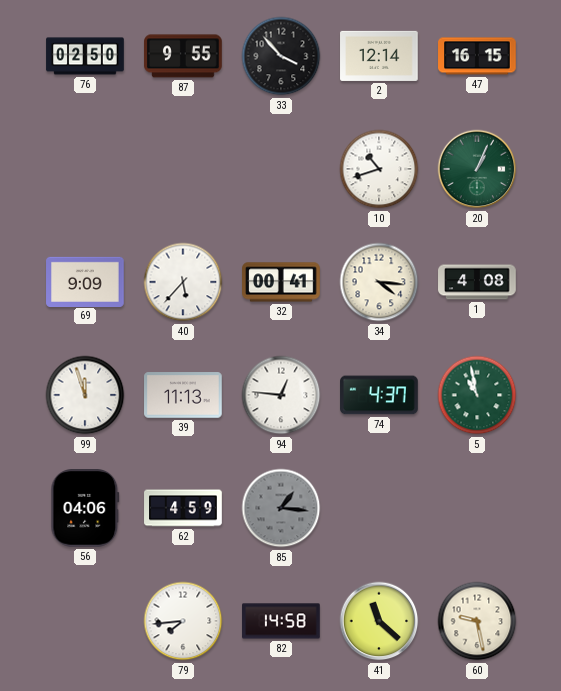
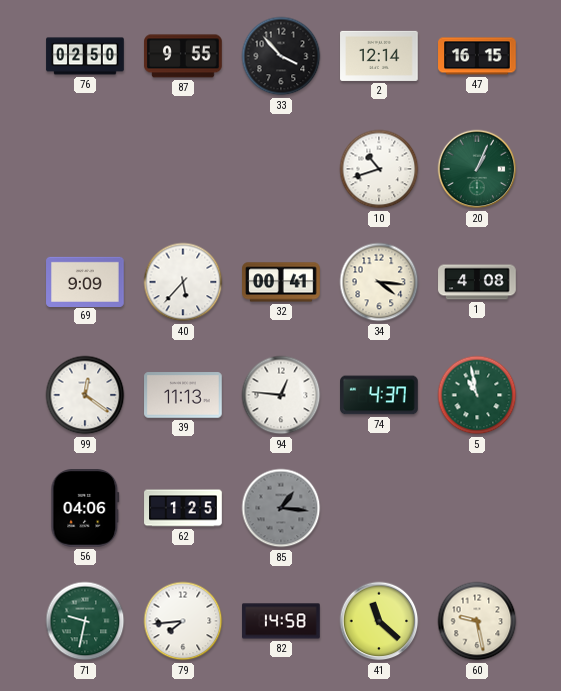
99: 11:57 -> 12:21 (85, 395)
62: 4:59 -> 1:25 (183, 508)
71: none -> 9:32 (85, 621)
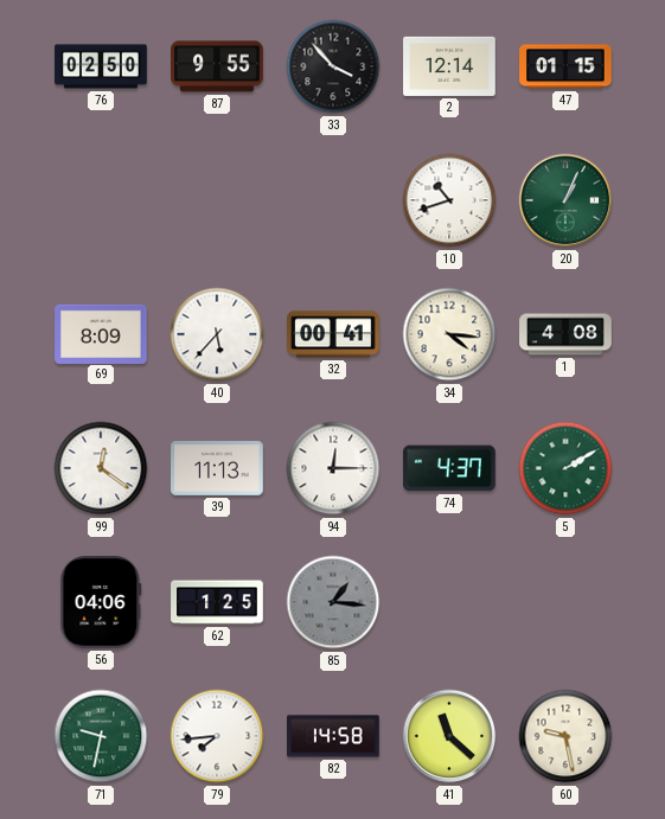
47: 16:15 -> 01:15 (565, 66)
69: 9:09 -> 8:09 (101, 333)
94: 12:46 -> 12:15 (333, 468)
5: 10:58 -> 2:10 (565, 468)
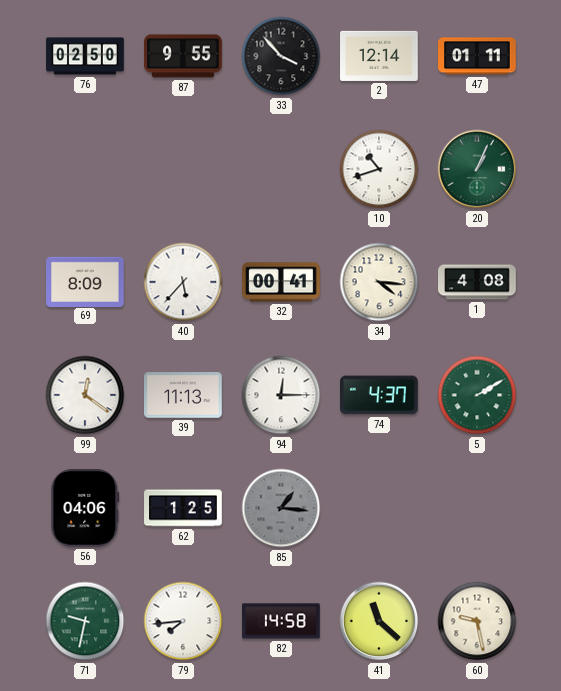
47: 01:15 -> 01:11 (477, 56)
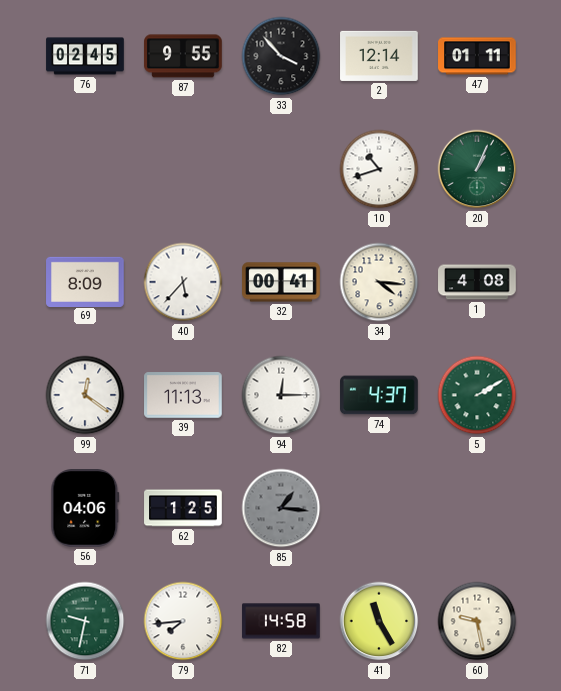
76: 02:50 -> 02:45 (85, 56)
41: 11:22 -> 11:25 (379, 621)
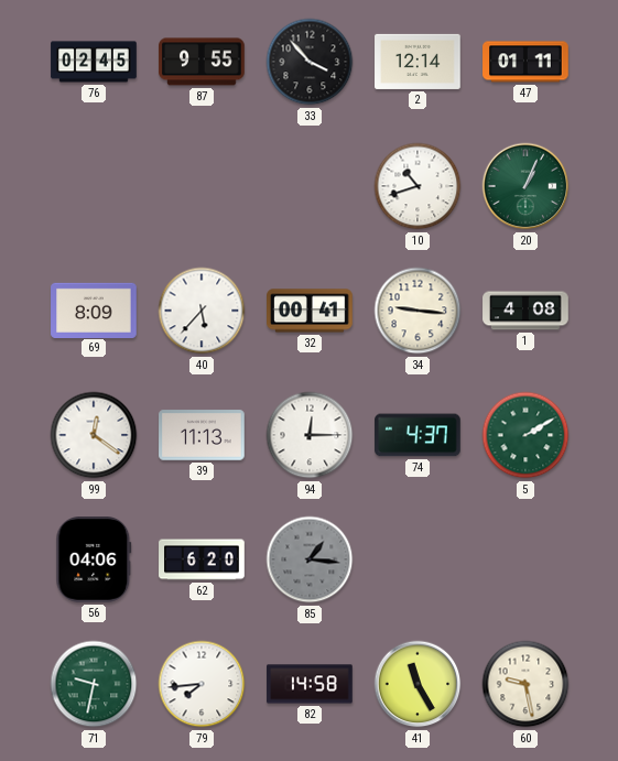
34: 4:16 -> 9:16 (418, 311)
62: 1:25 -> 6:20 (202, 559)
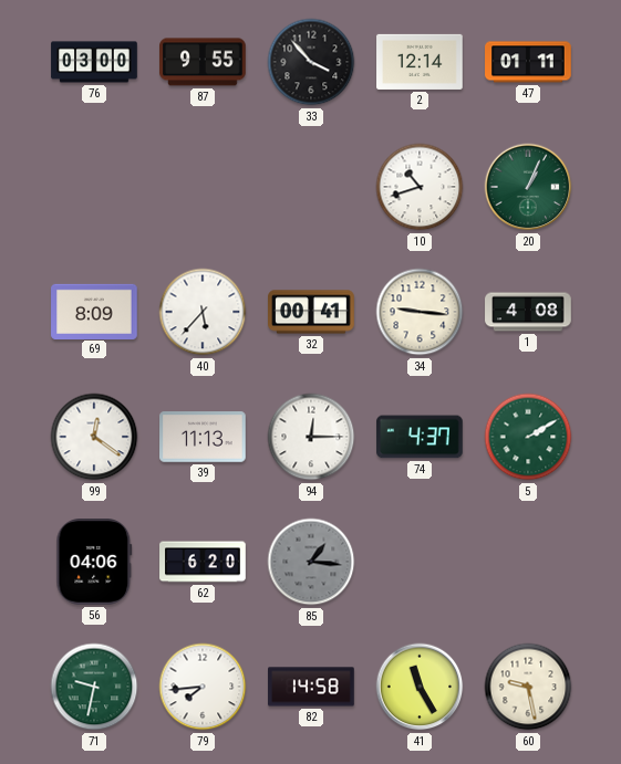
76: 02:45 -> 03:00 (94, 62)
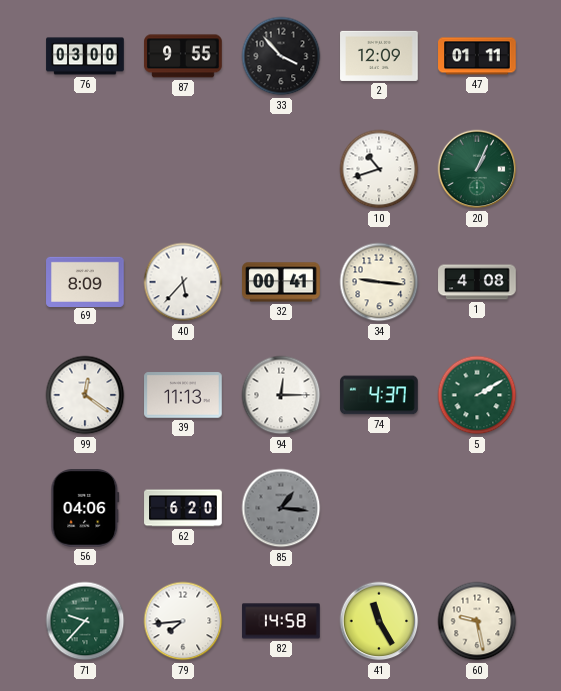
2: 12:14 -> 12:09 (379, 56)
71: 9:32 -> 9:37 (85, 621)
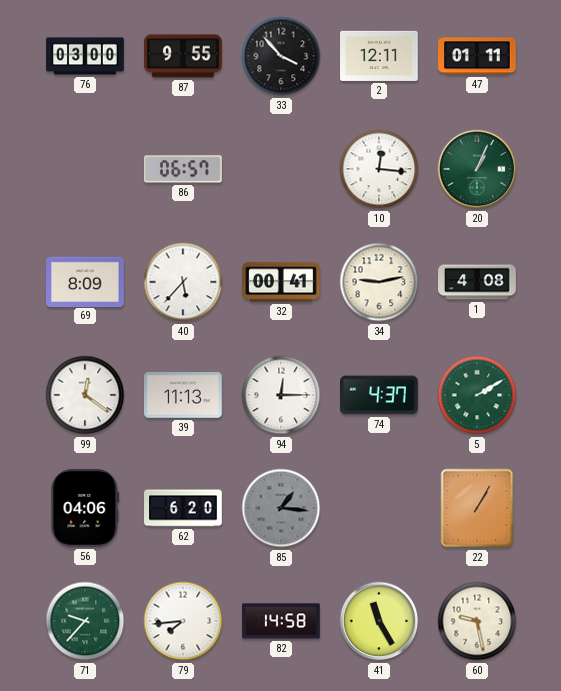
2: 12:09 -> 12:11 (379, 56)
86: none -> 06:57 (184, 169)
10: 10:42 -> 12:16 (379, 169)
34: 9:16 -> 9:13 (379, 282)
22: none -> 1:05 (477, 508)
